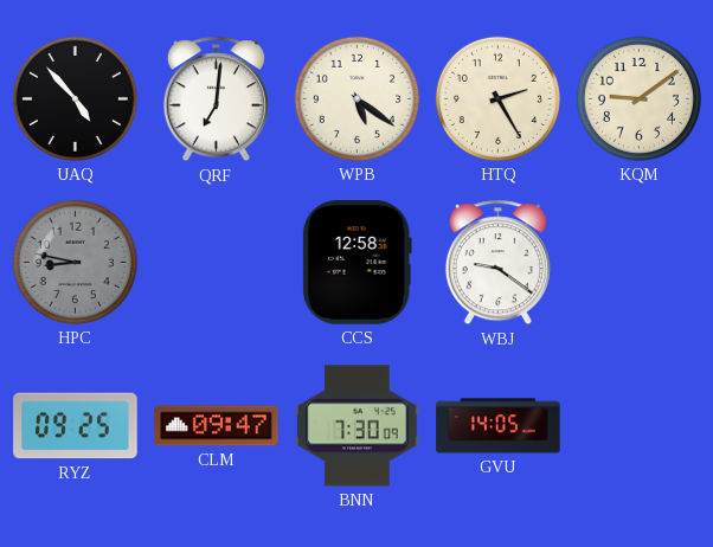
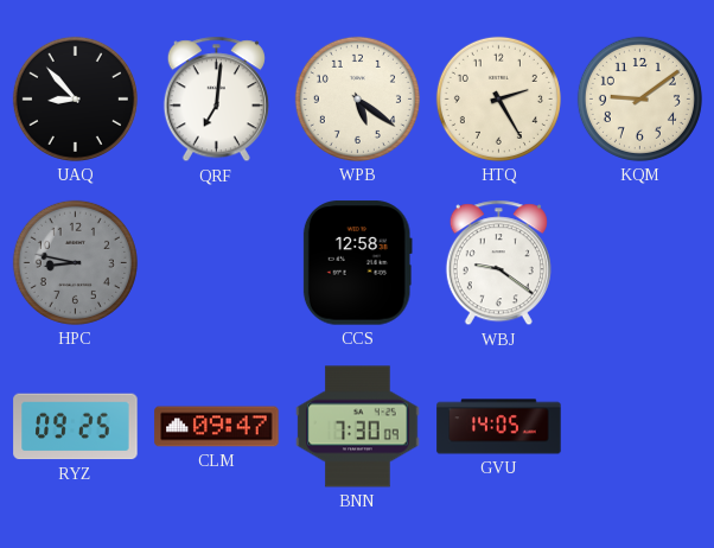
UAQ: 4:53 -> 8:53 (75, 98)
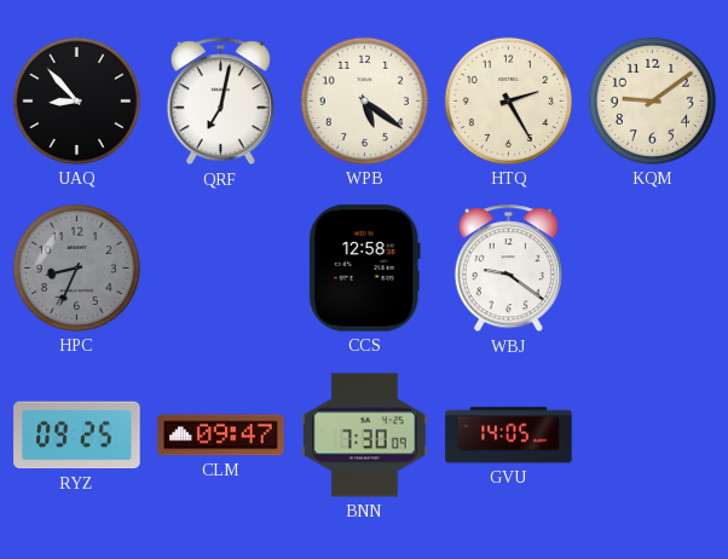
QRF: 7:01 -> 7:02 (220, 102)
HPC: 8:47 -> 8:34 (76, 267)
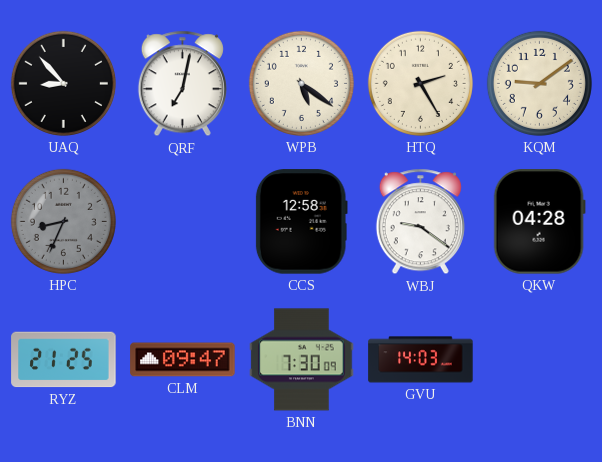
QKW: none -> 04:28 (539, 222)
RYZ: 09:25 -> 21:25 (64, 360)
GVU: 14:05 -> 14:03 (421, 360)
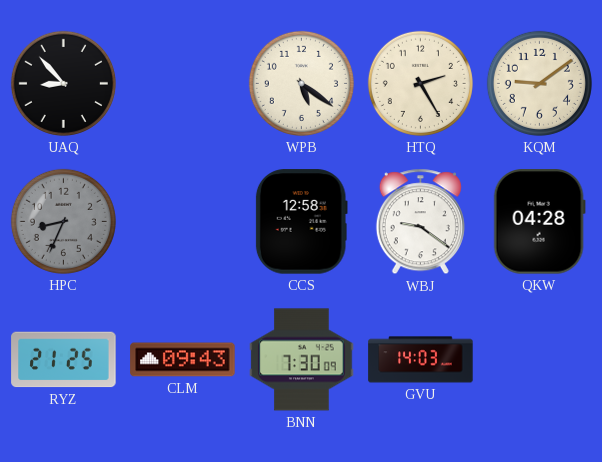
QRF: 7:02 -> none (182, 84)
CLM: 09:47 -> 09:43 (183, 360)
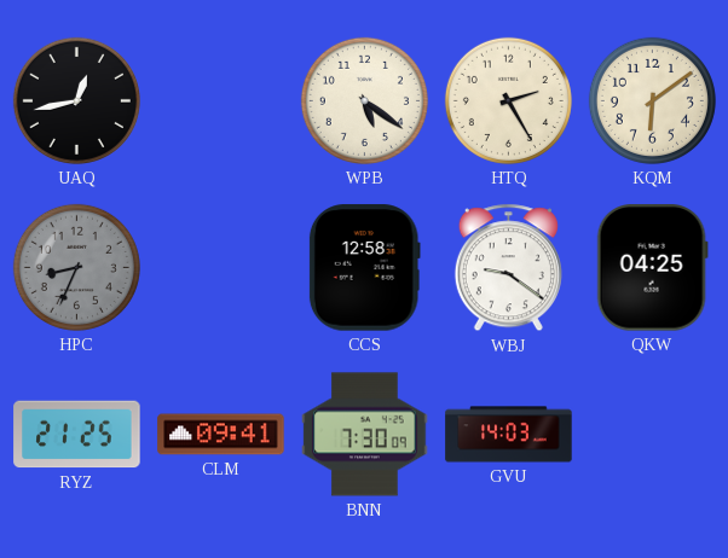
UAQ: 8:53 -> 12:43 (76, 100)
KQM: 9:09 -> 6:09 (652, 100)
QKW: 04:28 -> 04:25 (652, 268)
CLM: 09:43 -> 09:41 (221, 435)
